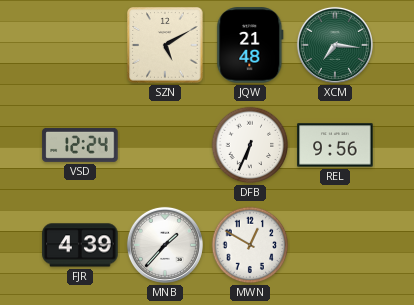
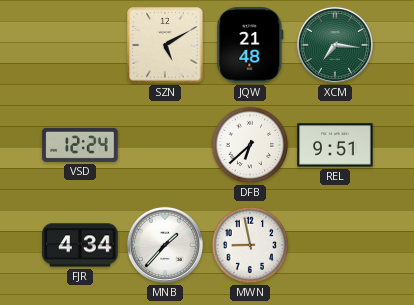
DFB: 6:34 -> 6:38 (250, 145)
REL: 9:56 -> 9:51 (335, 145)
FJR: 4:39 -> 4:34 (80, 245)
MWN: 12:50 -> 8:58 (250, 245)
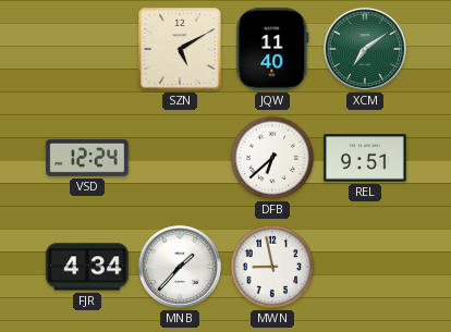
JQW: 21:48 -> 11:40 (272, 49)
XCM: 7:16 -> 7:09 (365, 49)
